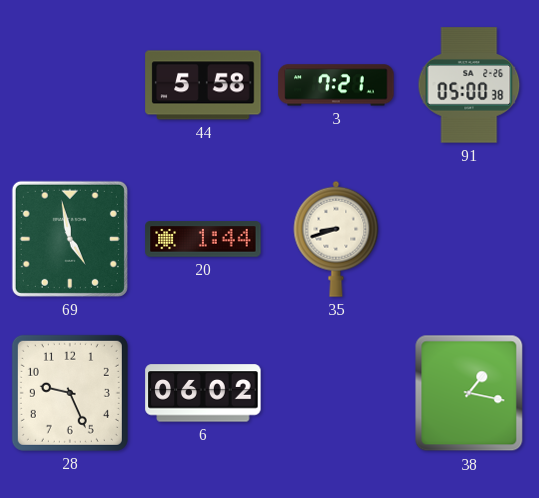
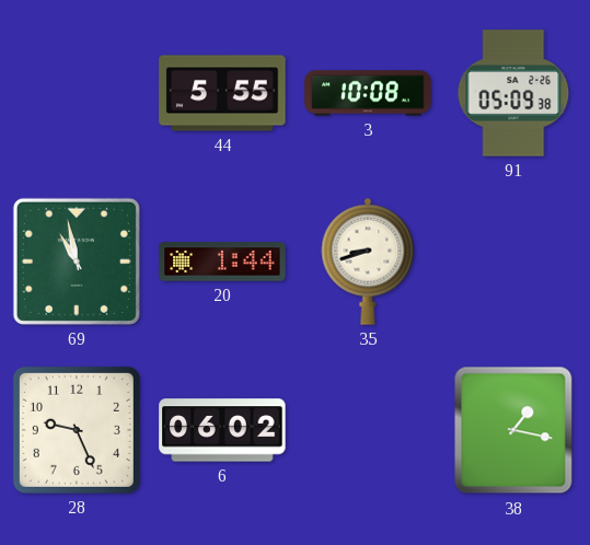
44: 5:58 -> 5:55 (222, 93)
3: 7:21 -> 10:08 (368, 93)
91: 05:00 -> 05:09 (513, 93)
69: 4:58 -> 10:58 (77, 262)
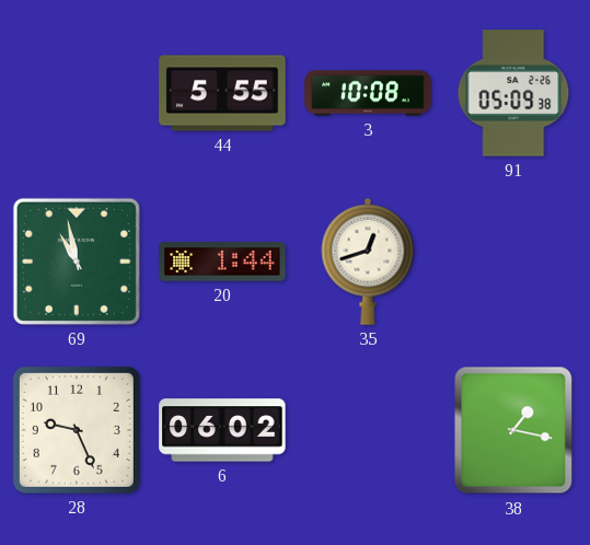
35: 8:42 -> 12:42 (368, 262)
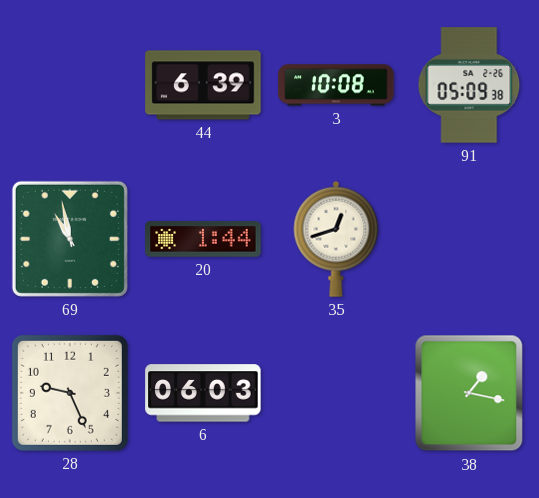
44: 5:55 -> 6:39 (203, 85)
6: 06:02 -> 06:03 (203, 393)
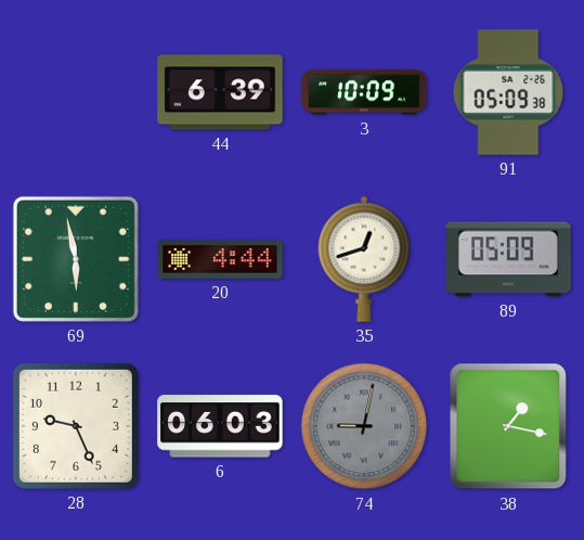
3: 10:08 -> 10:09 (364, 92)
69: 10:58 -> 5:58 (76, 259)
20: 1:44 -> 4:44 (220, 259)
89: none -> 05:09 (508, 259)
74: none -> 9:02 (364, 426)
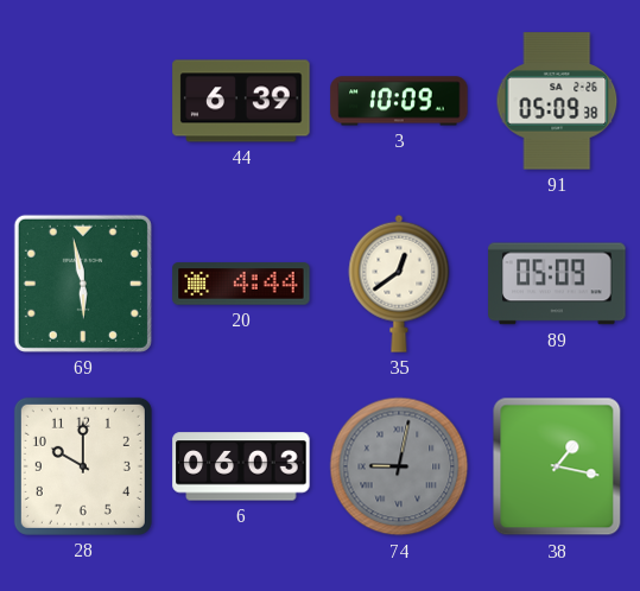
35: 12:42 -> 12:39 (399, 284)
28: 9:26 -> 10:00 (83, 466)
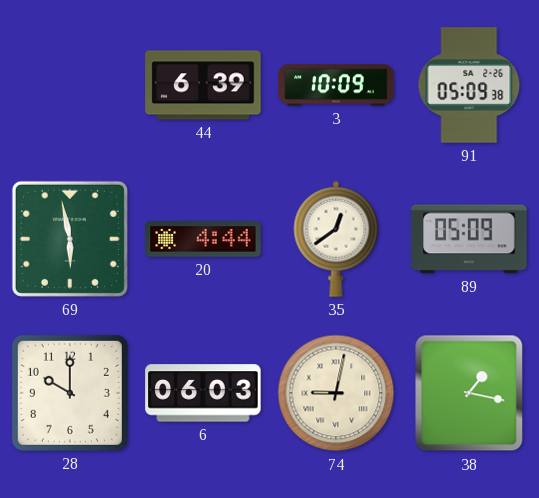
74 dial: grey -> cream (336, 393)
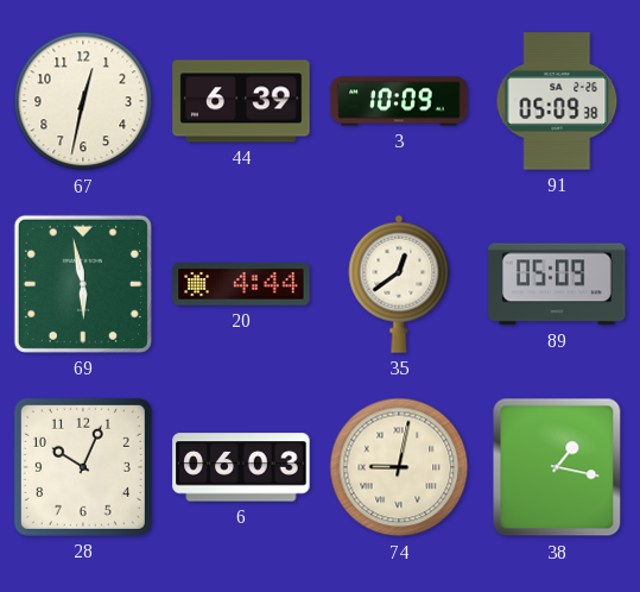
67: none -> 12:32 (83, 101)
28: 10:00 -> 10:04 (83, 467)
